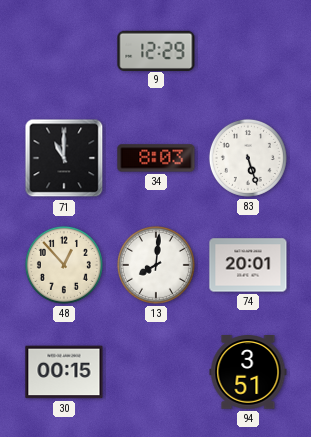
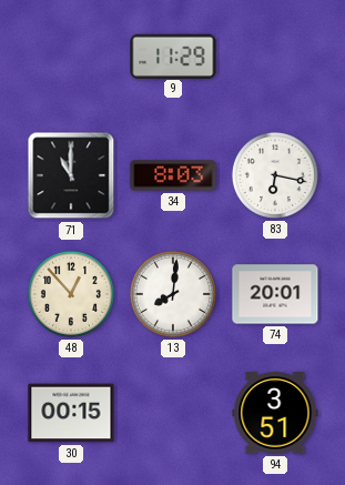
9: 12:29 -> 11:29 (173, 55)
83: 5:27 -> 6:17 (275, 175)
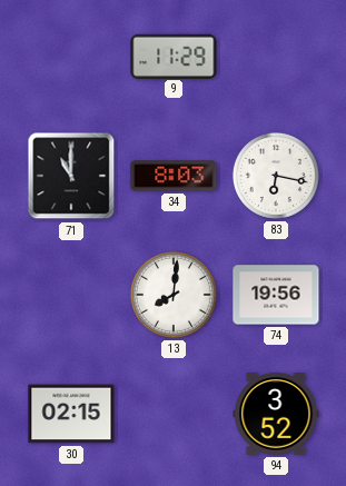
48: 12:53 -> none (71, 294)
74: 20:01 -> 19:56 (276, 295)
30: 00:15 -> 02:15 (71, 414)
94: 3:51 -> 3:52 (276, 414)
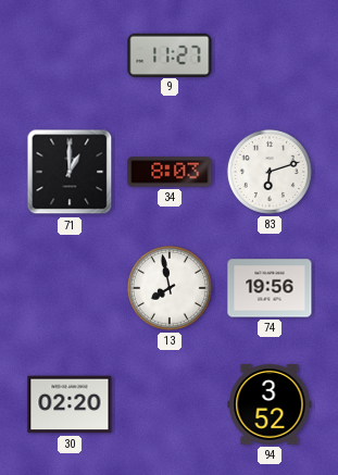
9: 11:29 -> 11:27 (170, 54)
71: 11:00 -> 1:00 (70, 172)
83: 6:17 -> 6:12 (270, 172)
13: 8:01 -> 7:58 (170, 288)
30: 02:15 -> 02:20 (70, 404)
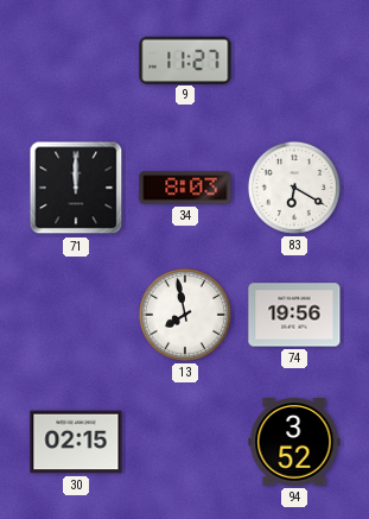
71: 1:00 -> 12:00 (76, 188)
83: 6:12 -> 6:20 (294, 188)
30: 02:20 -> 02:15 (76, 442)
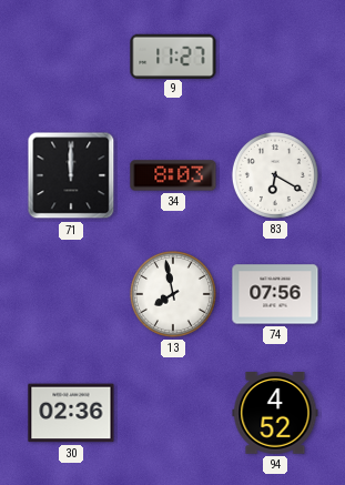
74: 19:56 -> 07:56 (275, 294)
30: 02:15 -> 02:36 (71, 413)
94: 3:52 -> 4:52 (275, 413)
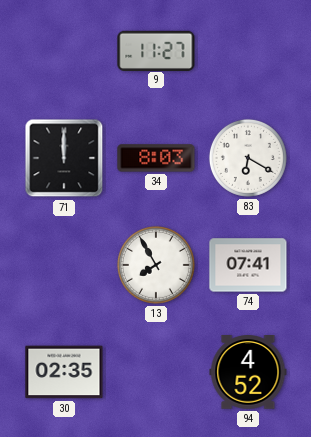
13: 7:58 -> 7:55 (156, 265)
74: 07:56 -> 07:41 (248, 265)
30: 02:36 -> 02:35 (64, 372)
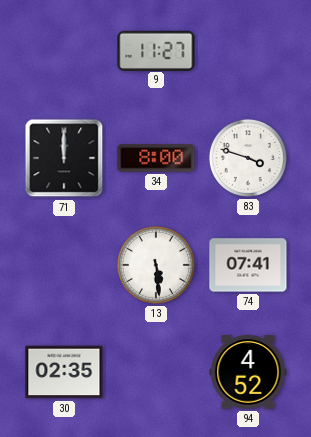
34: 8:03 -> 8:00 (156, 158)
83: 6:20 -> 3:48 (248, 158)
13: 7:55 -> 5:29 (156, 265)
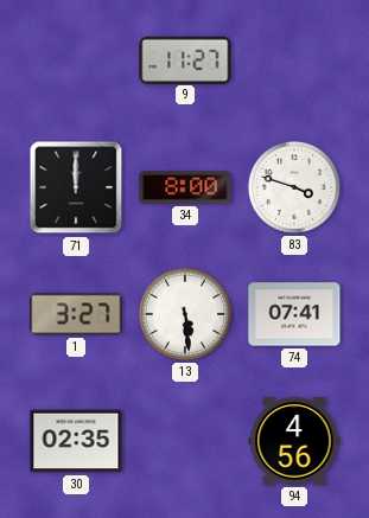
1: none -> 3:27 (76, 314)
94: 4:52 -> 4:56 (294, 441)
